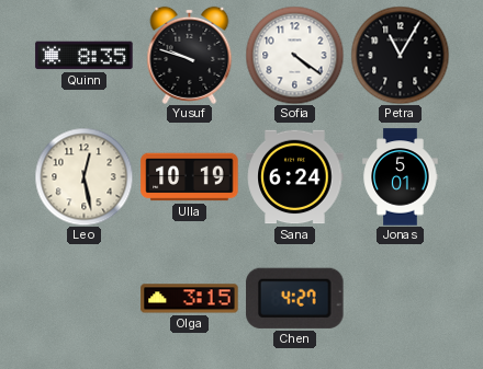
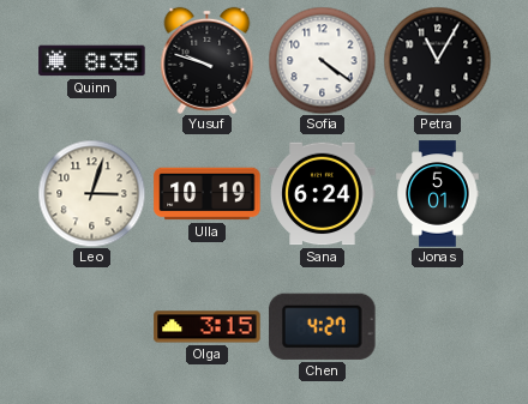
Leo: 12:28 -> 3:03 (91, 193)
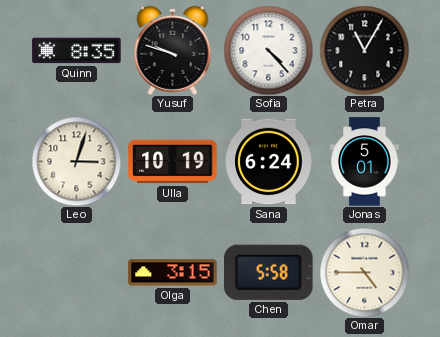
Sofia: 4:21 -> 4:23 (268, 50)
Chen: 4:27 -> 5:58 (269, 272)
Omar: none -> 4:45 (364, 272)
